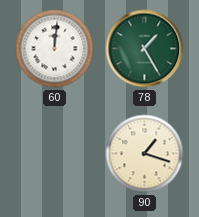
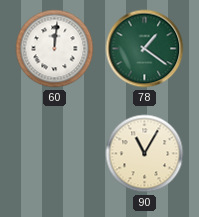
78: 1:25 -> 1:21 (145, 49)
90: 1:18 -> 11:05 (145, 154)
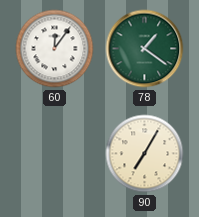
60: 12:01 -> 12:06 (55, 49)
90: 11:05 -> 7:05 (145, 154)
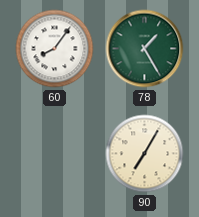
60: 12:06 -> 8:06 (55, 49)
78: 1:21 -> 1:25 (145, 49)
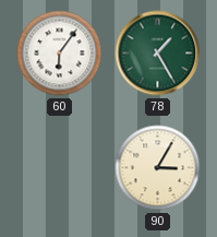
60: 8:06 -> 6:06 (60, 54)
90: 7:05 -> 3:05 (158, 168)
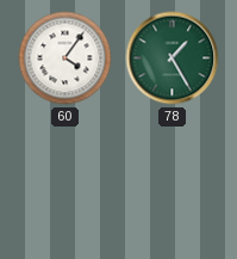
60: 6:06 -> 4:06 (66, 58)
90: 3:05 -> none (158, 168)
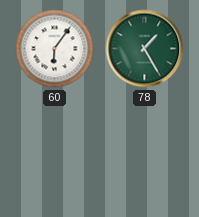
60: 4:06 -> 6:06 (55, 49)
